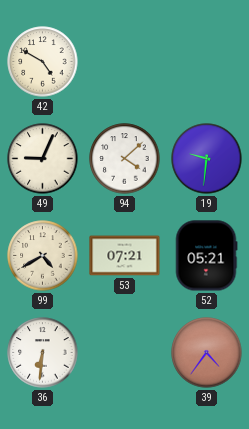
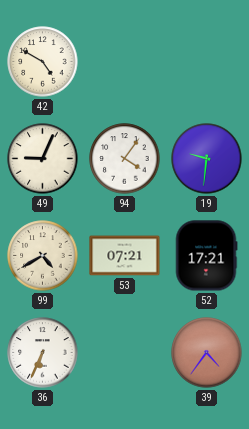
94: 4:08 -> 4:06 (125, 159)
52: 05:21 -> 17:21 (206, 256)
36: 6:31 -> 6:34 (43, 353)
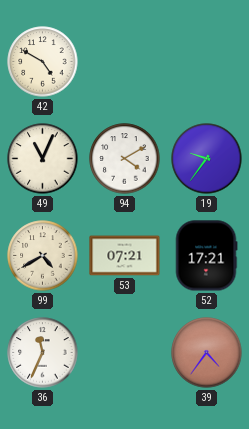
49: 9:04 -> 11:04 (43, 159)
94: 4:06 -> 4:10 (125, 159)
19: 9:31 -> 9:36 (207, 159)
36: 6:34 -> 11:34 (43, 353)
